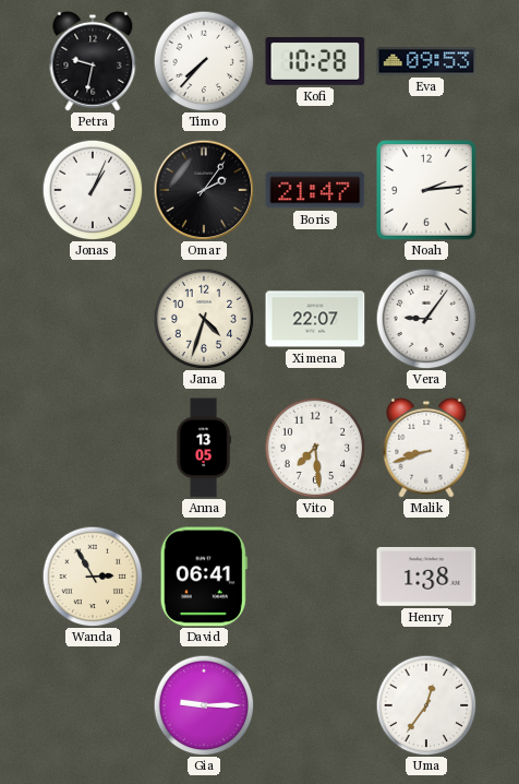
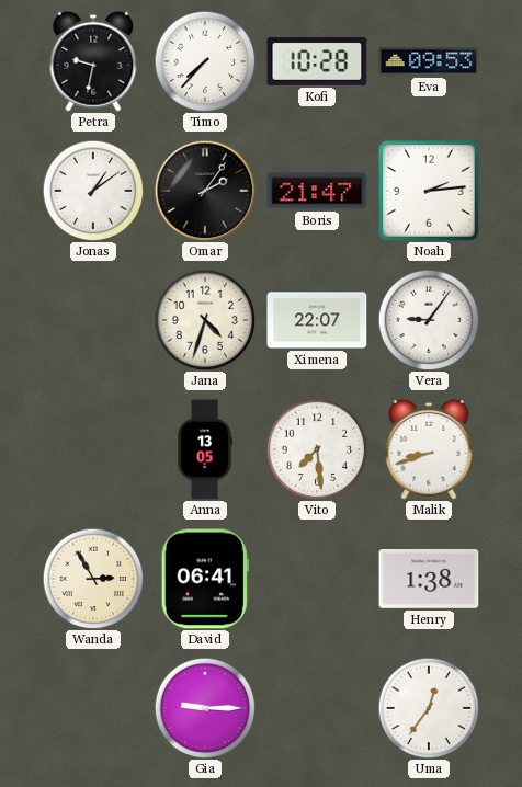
Jonas: 1:04 -> 1:09 (93, 191)
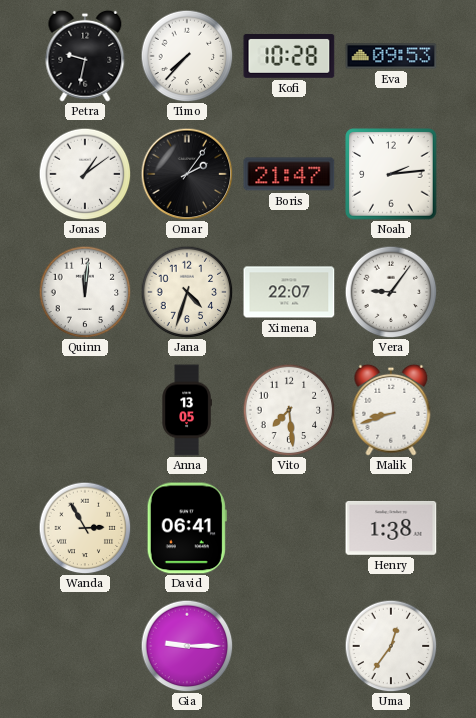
Quinn: none -> 12:01 (85, 292)
